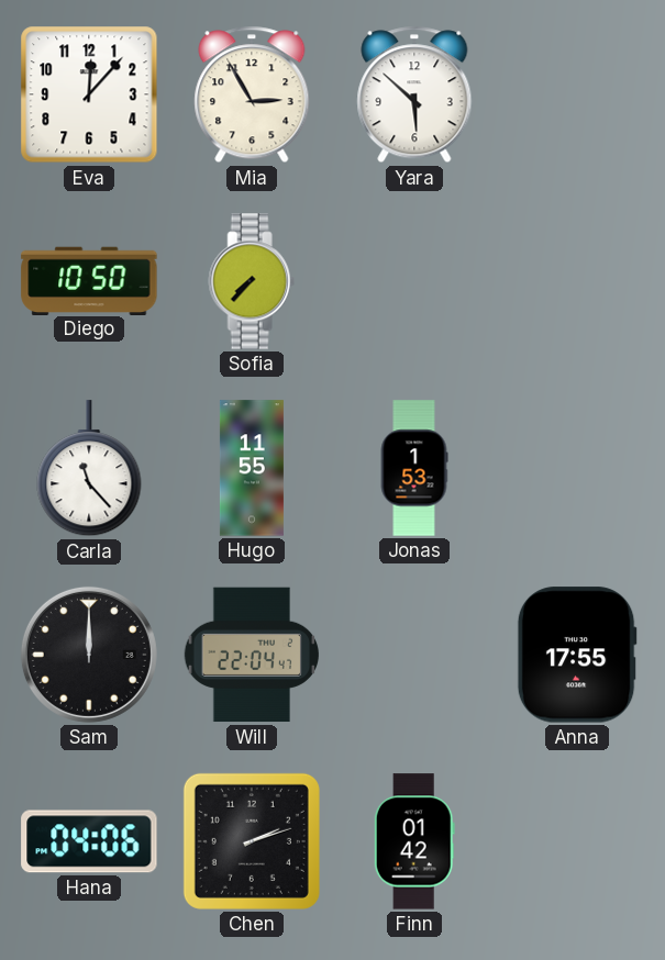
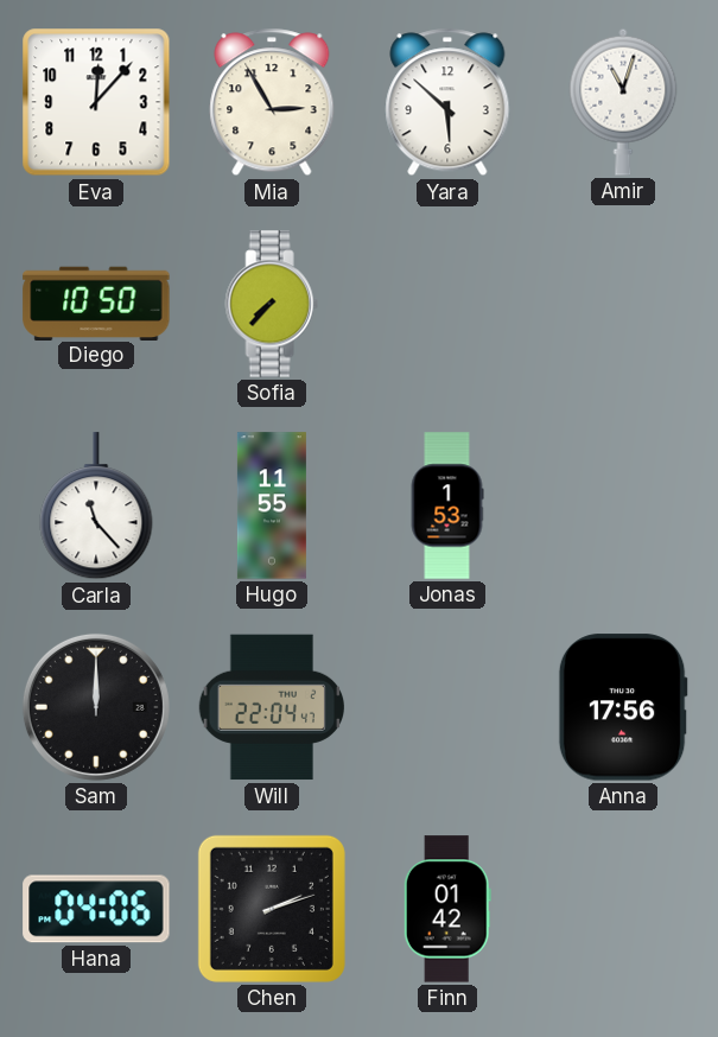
Amir: none -> 11:03 (623, 102)
Anna: 17:55 -> 17:56 (623, 707)
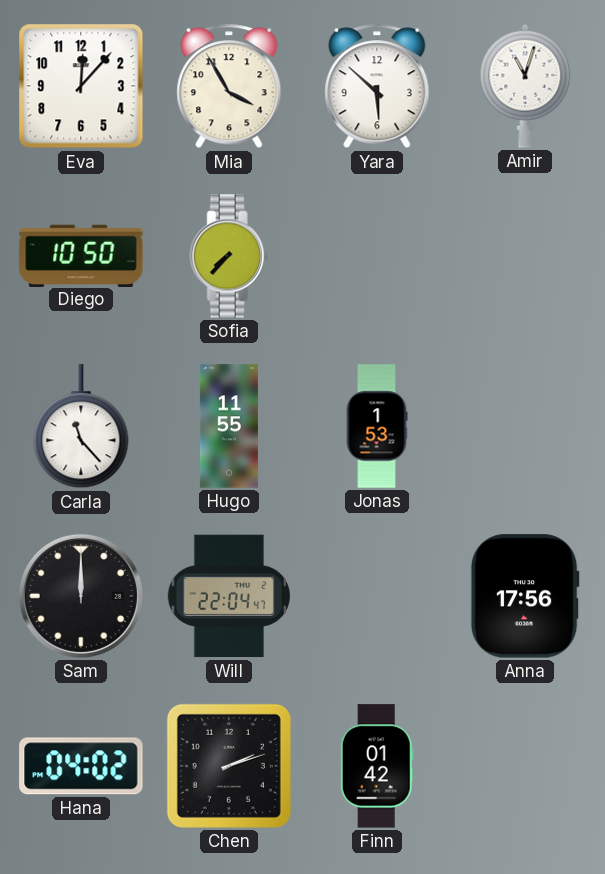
Mia: 2:55 -> 3:55 (229, 86)
Hana: 04:06 -> 04:02 (81, 766)
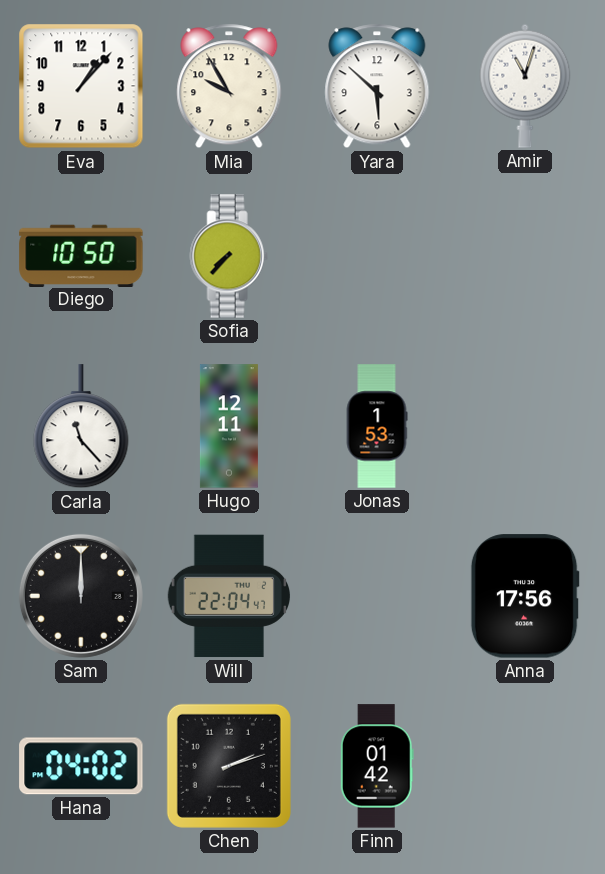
Eva: 12:07 -> 1:07 (81, 86)
Mia: 3:55 -> 9:55 (229, 86)
Hugo: 11:55 -> 12:11 (229, 426)
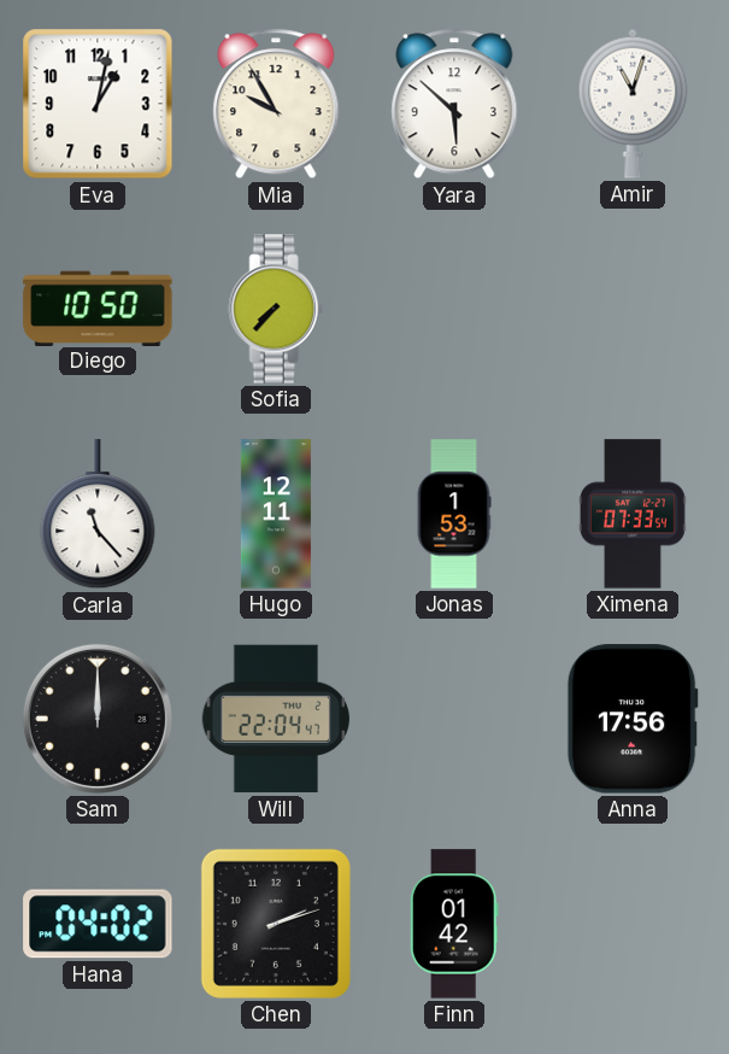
Eva: 1:07 -> 1:02 (98, 104)
Ximena: none -> 07:33 (633, 514)
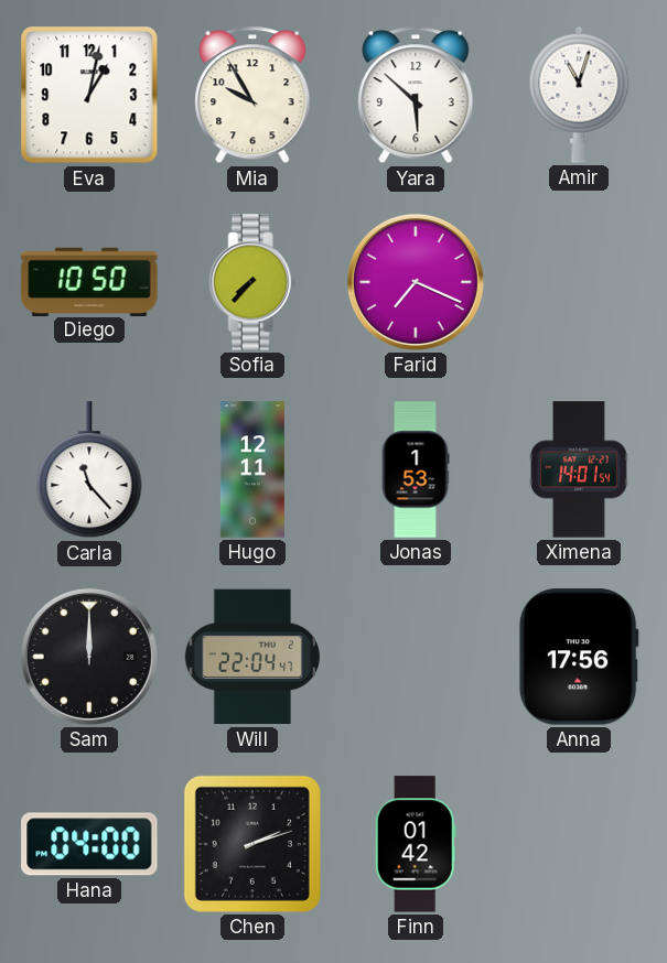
Farid: none -> 7:19 (416, 282)
Ximena: 07:33 -> 14:01 (579, 469)
Hana: 04:02 -> 04:00 (89, 844)
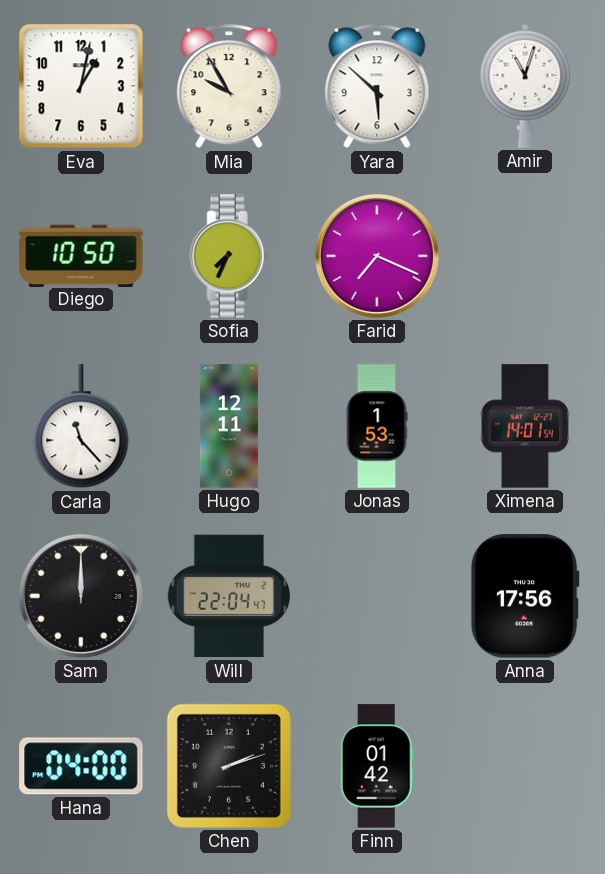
Sofia: 7:37 -> 7:34 (229, 256)
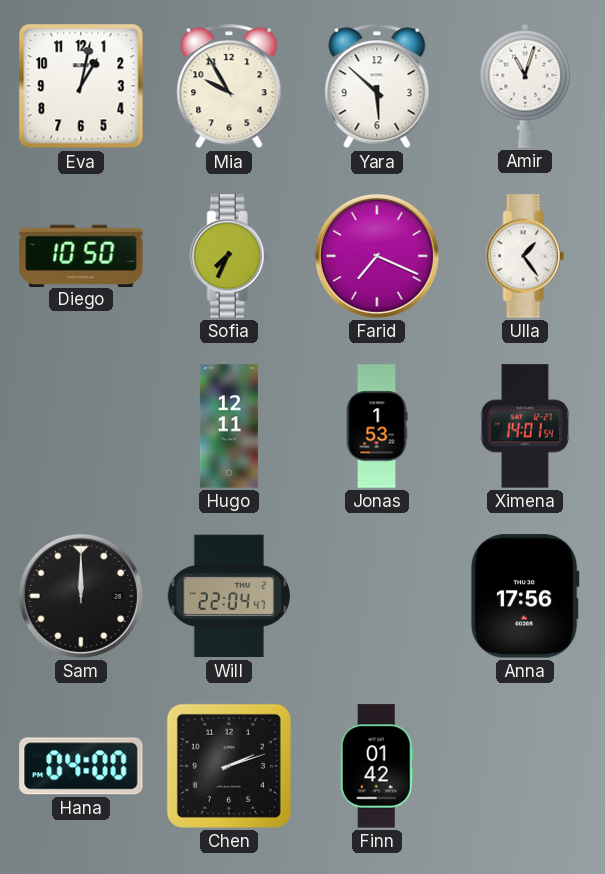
Ulla: none -> 1:24 (525, 256)
Carla: 11:23 -> none (81, 427)
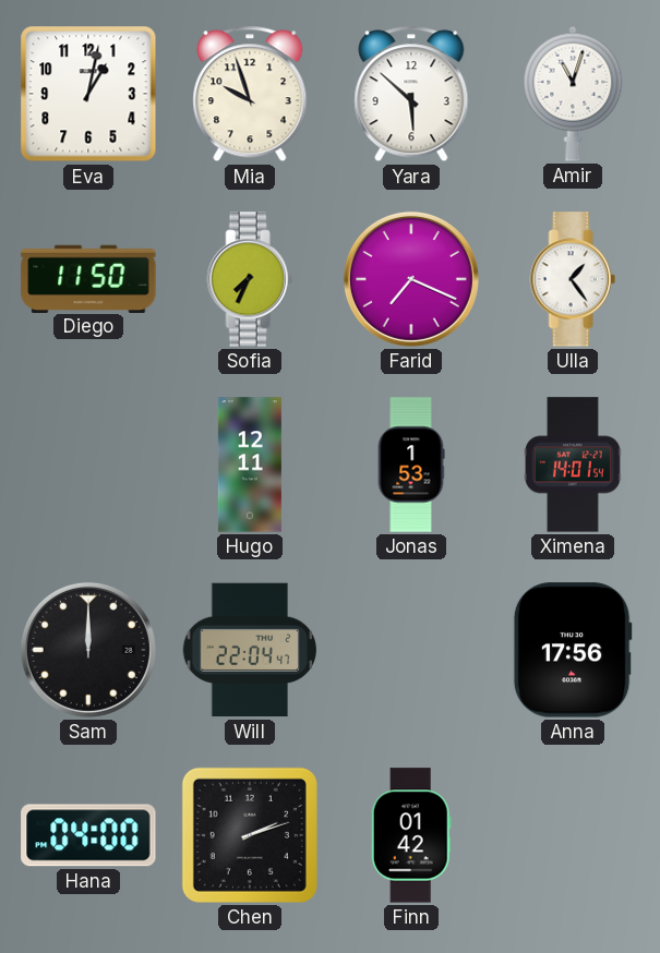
Mia: 9:55 -> 9:57 (250, 94)
Diego: 10:50 -> 11:50 (88, 278)
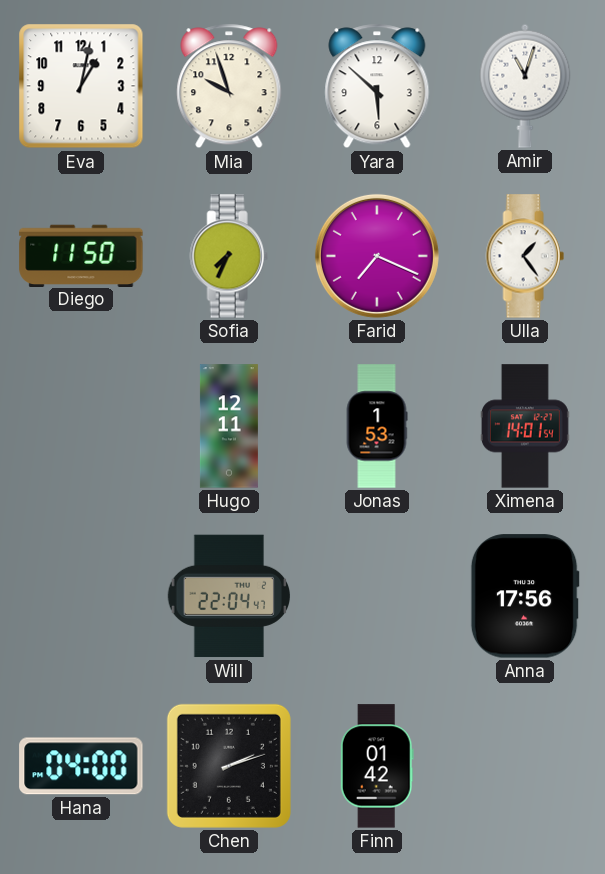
Sam: 12:00 -> none (88, 650)
